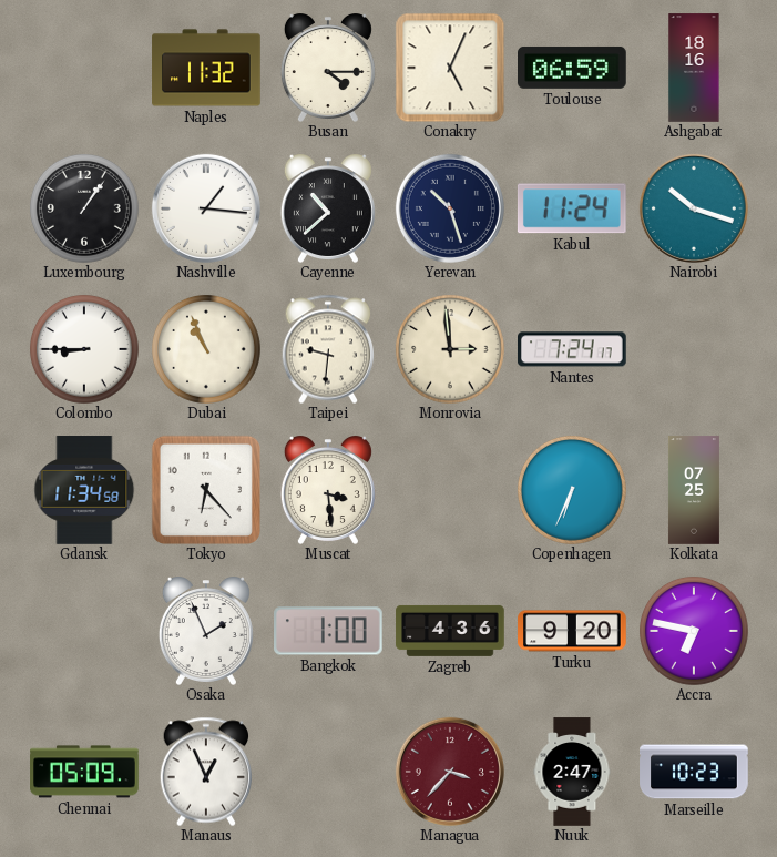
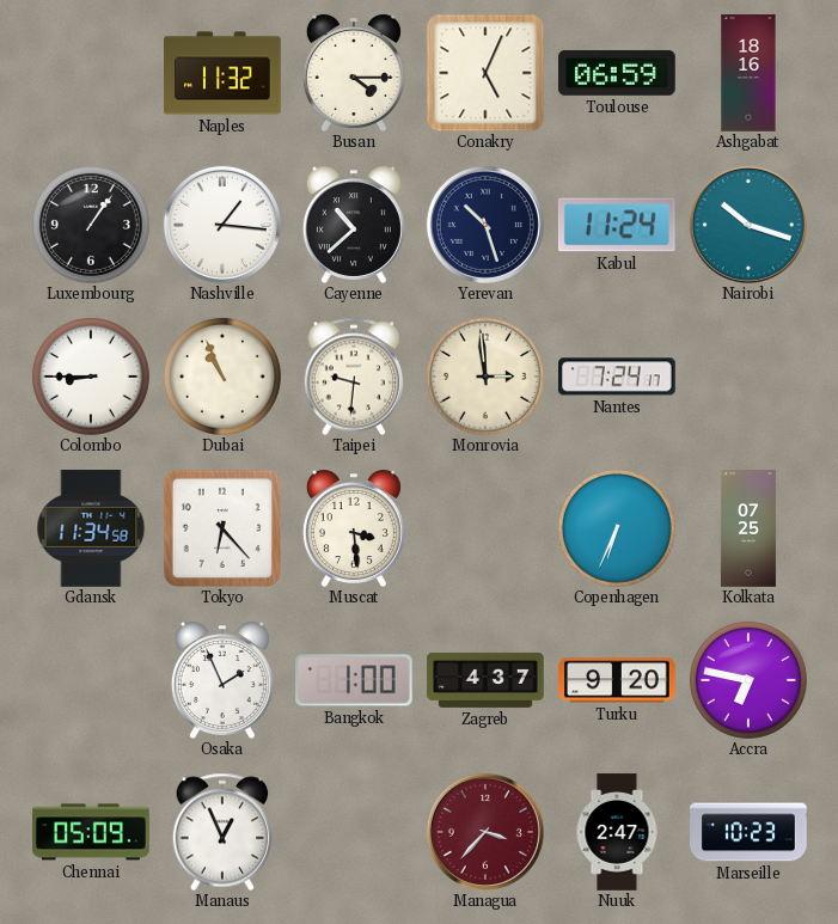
Zagreb: 4:36 -> 4:37 (485, 680)
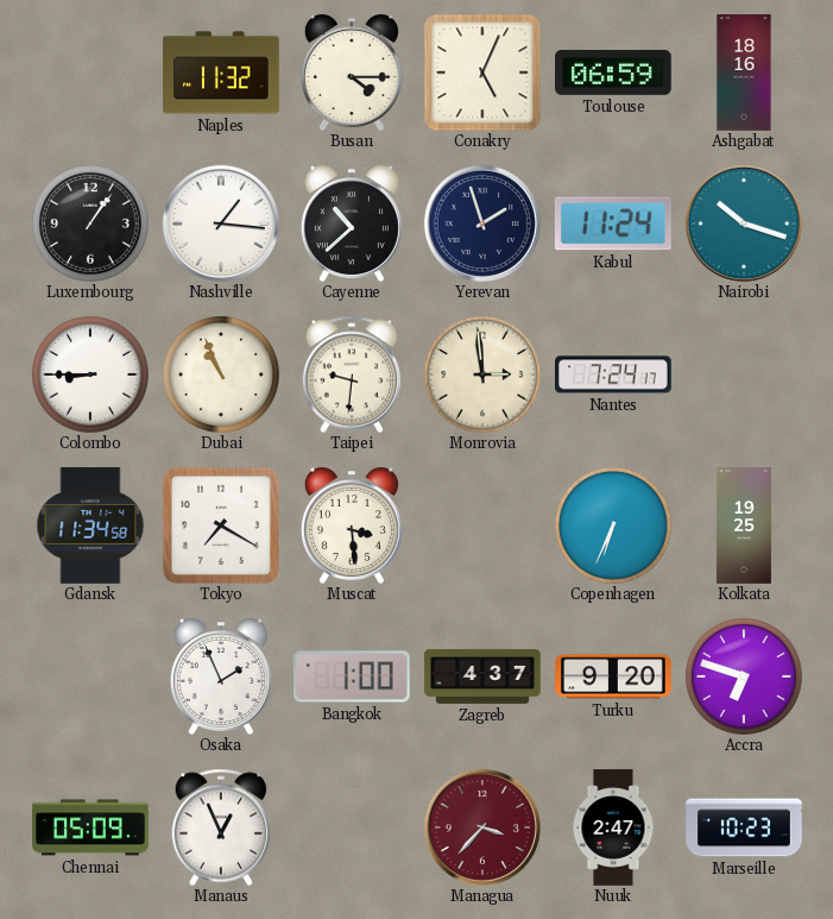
Yerevan: 10:27 -> 1:57 (482, 224)
Tokyo: 6:23 -> 7:20 (220, 524)
Kolkata: 07:25 -> 19:25 (744, 525)
Accra: 6:47 -> 6:48 (744, 676)
